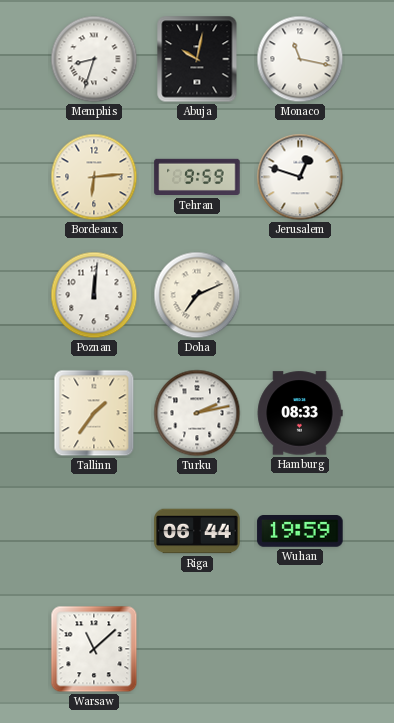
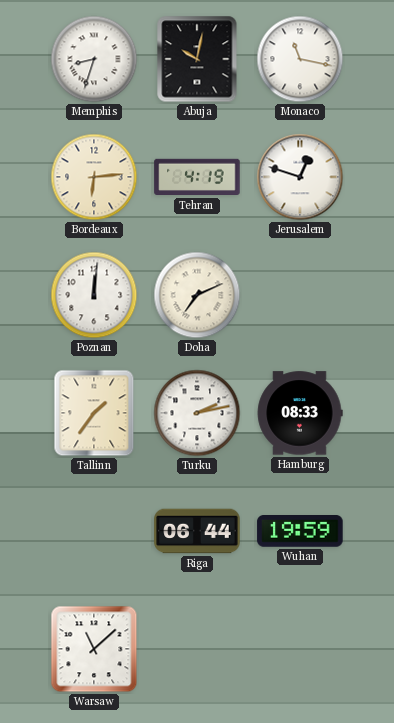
Tehran: 9:59 -> 4:19 (197, 177)
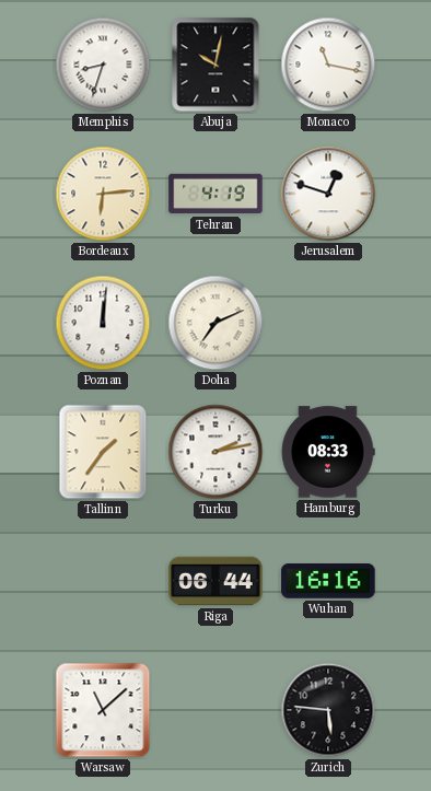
Wuhan: 19:59 -> 16:16 (328, 582)
Zurich: none -> 5:46 (328, 710)
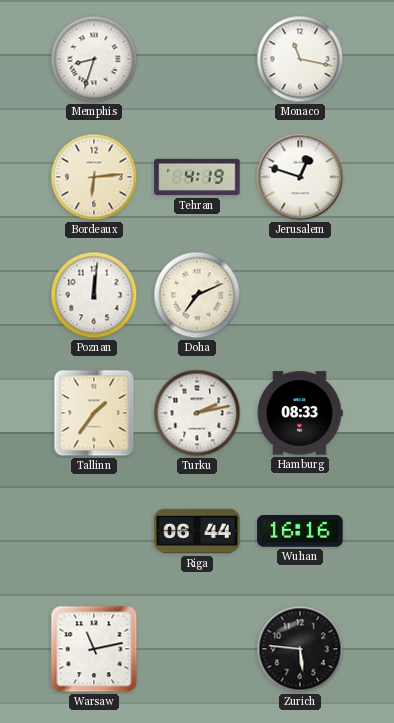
Abuja: 10:02 -> none (215, 65)
Warsaw: 11:08 -> 11:13 (94, 649)
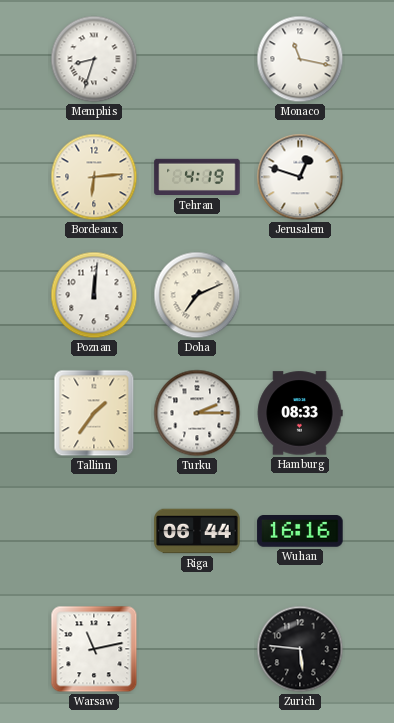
Turku: 2:13 -> 2:15 (197, 413)
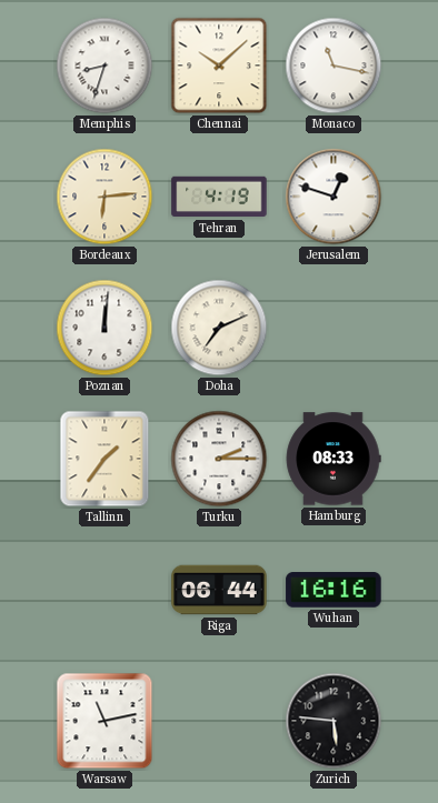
Chennai: none -> 10:08 (219, 66)
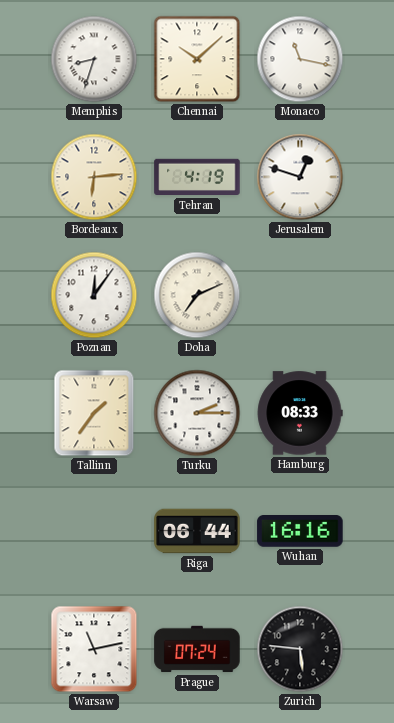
Poznan: 12:01 -> 12:06 (94, 295)
Prague: none -> 07:24 (197, 649)
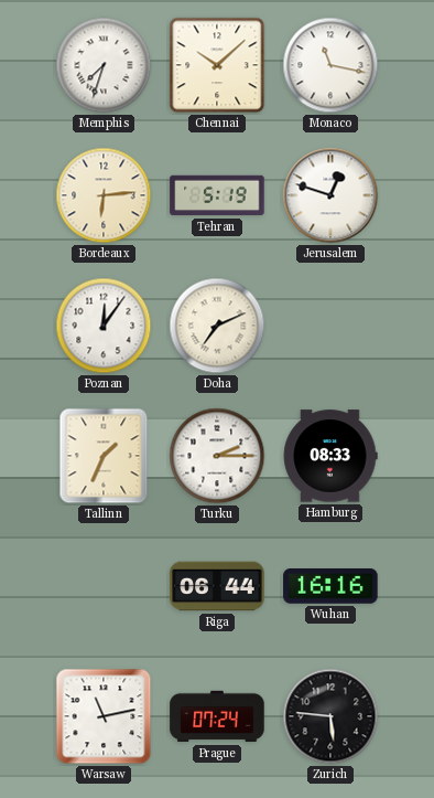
Memphis: 8:33 -> 7:33 (104, 65)
Tehran: 4:19 -> 5:19 (217, 195)
Tallinn: 1:36 -> 1:34 (104, 456)
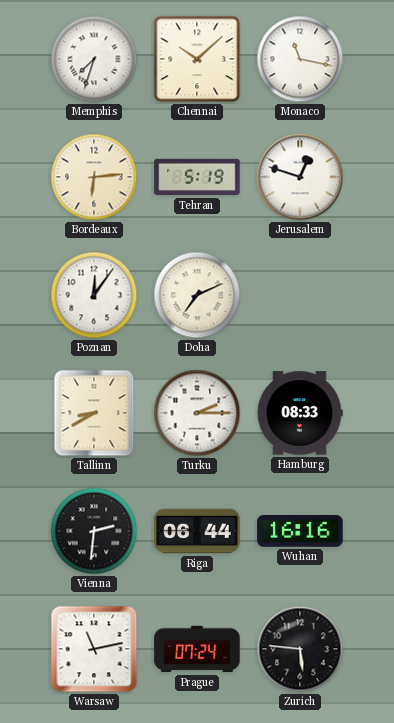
Tallinn: 1:34 -> 8:40 (94, 413)
Vienna: none -> 2:31 (94, 531)
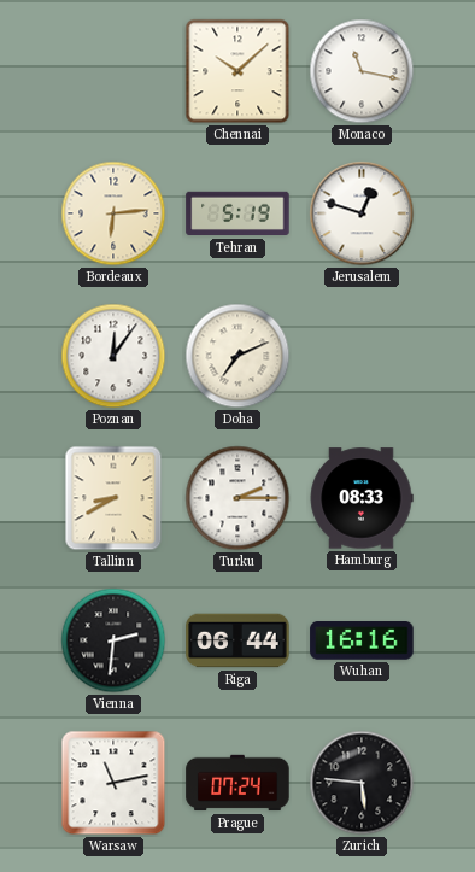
Memphis: 7:33 -> none (94, 59)
